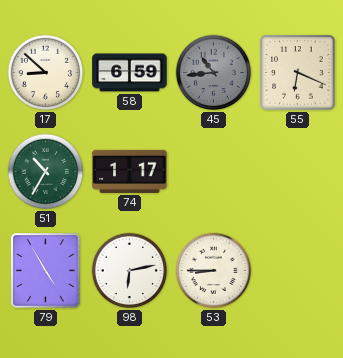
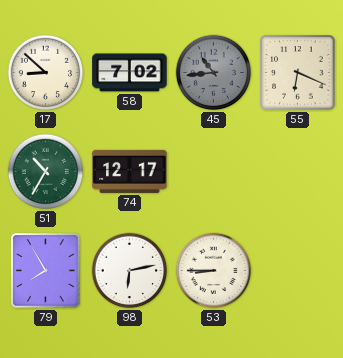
58: 6:59 -> 7:02 (130, 73)
74: 1:17 -> 12:17 (130, 171)
79: 4:55 -> 7:55 (46, 271)
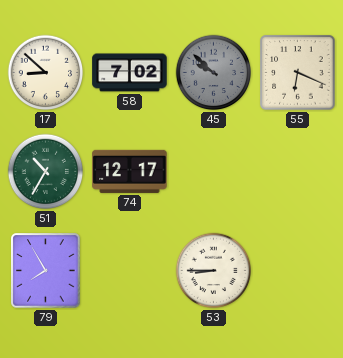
45: 10:44 -> 9:52 (214, 73)
98: 6:13 -> none (130, 271)
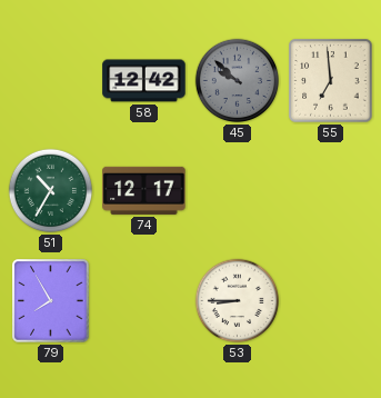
17: 8:52 -> none (46, 73)
58: 7:02 -> 12:42 (144, 81)
55: 6:19 -> 6:59 (331, 81)
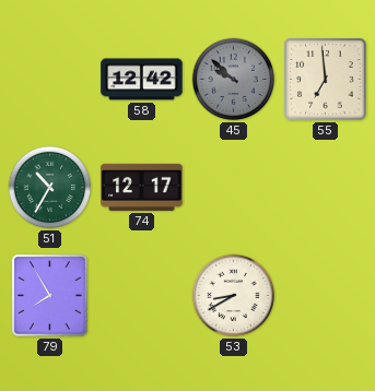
53: 8:45 -> 8:40 (234, 296)
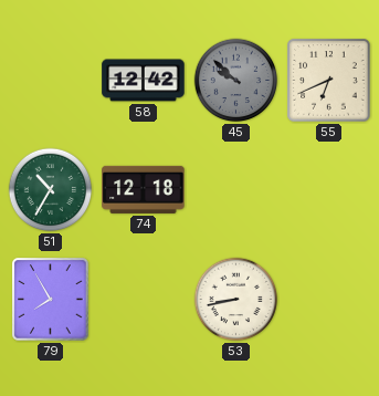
55: 6:59 -> 6:41 (329, 81)
74: 12:17 -> 12:18 (144, 189)
53: 8:40 -> 8:43 (236, 300)
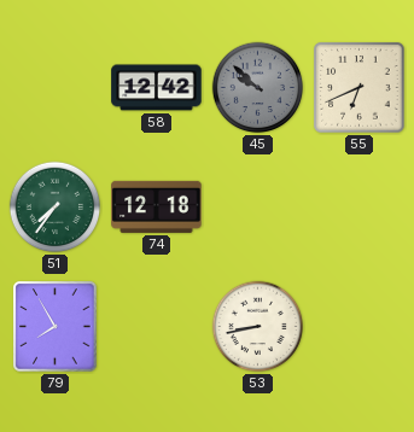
51: 10:35 -> 7:36 (56, 208)
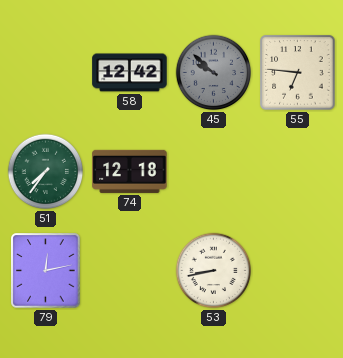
55: 6:41 -> 6:46 (298, 73)
79: 7:55 -> 12:13 (46, 271)
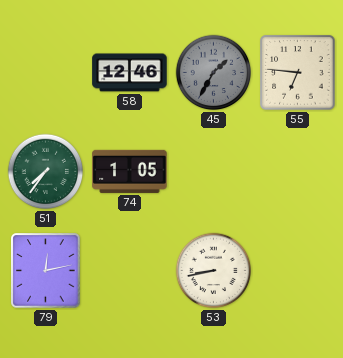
58: 12:42 -> 12:46 (130, 73)
45: 9:52 -> 1:35 (214, 73)
74: 12:18 -> 1:05 (130, 171)
